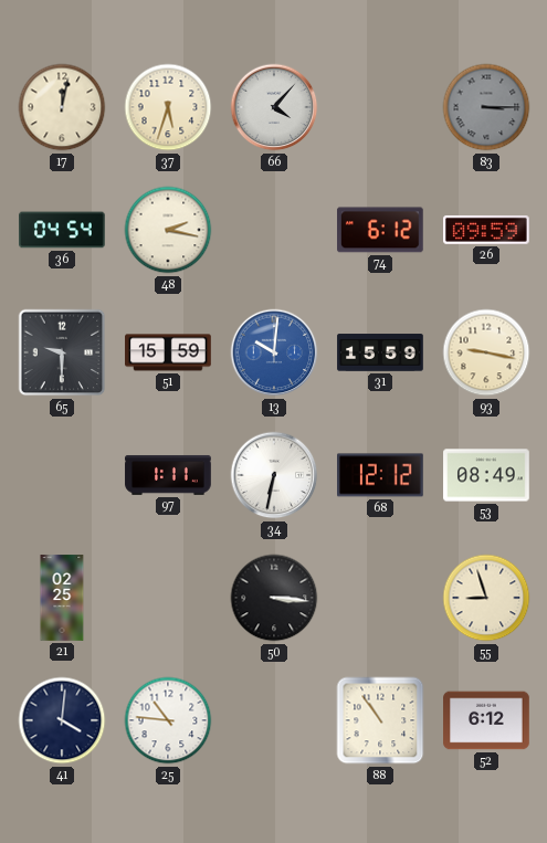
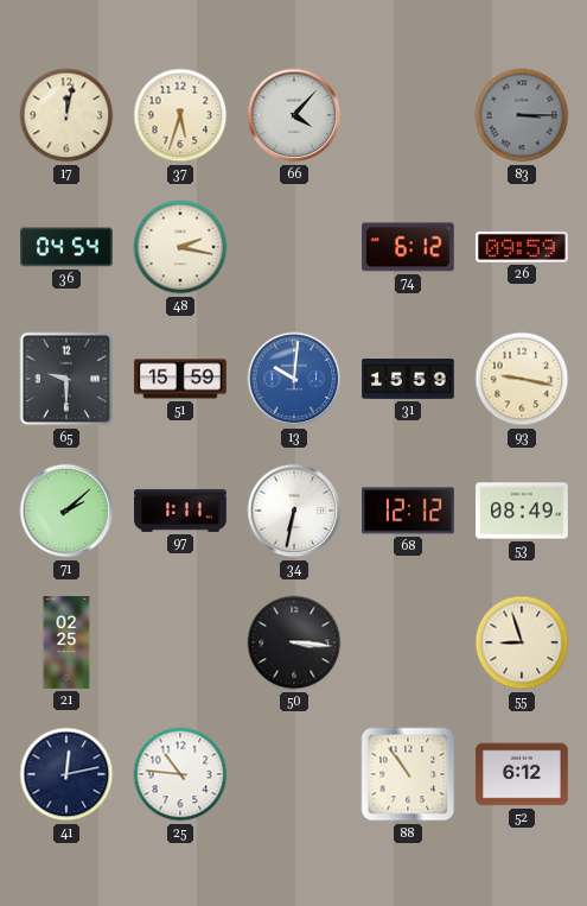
71: none -> 2:08 (66, 511)
41: 4:01 -> 12:13 (66, 774)
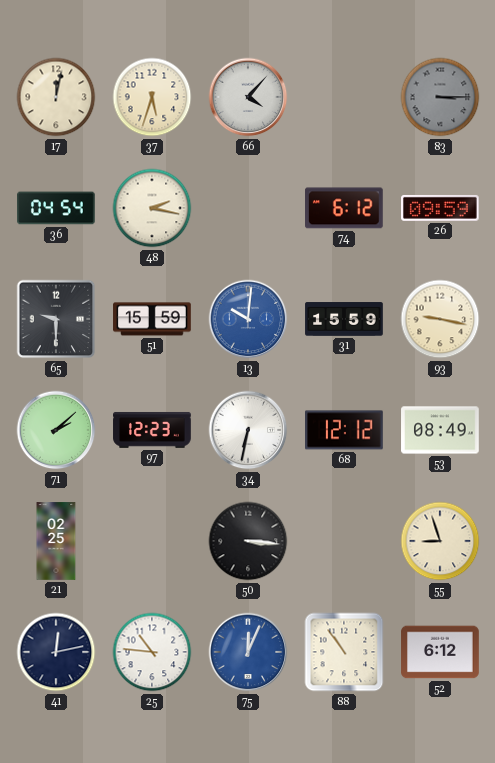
97: 1:11 -> 12:23 (152, 430)
75: none -> 12:04 (248, 652)
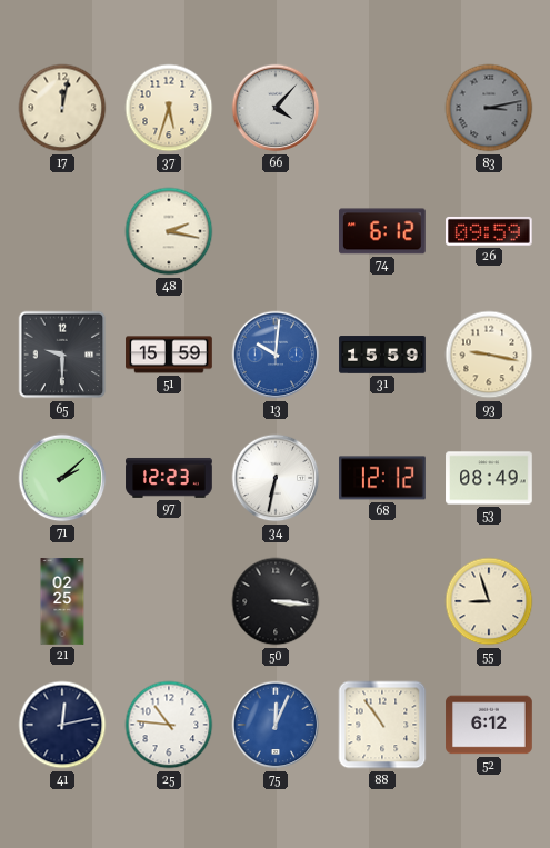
83: 3:15 -> 3:13 (489, 108)
36: 04:54 -> none (56, 208)
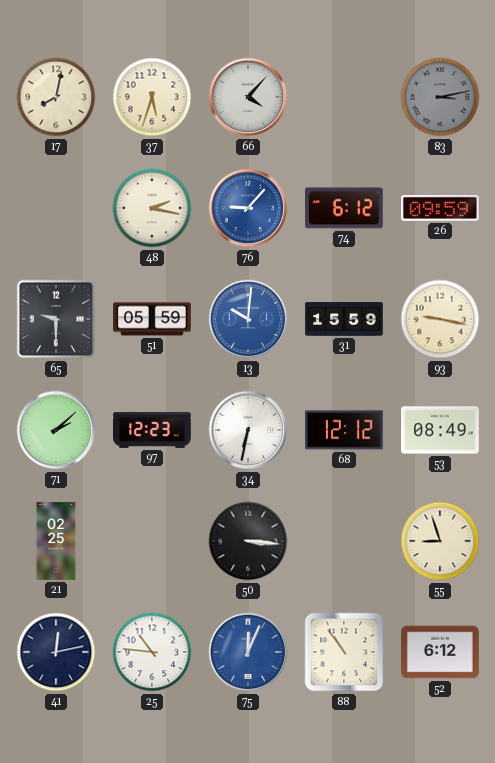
17: 12:02 -> 8:02 (56, 97)
76: none -> 9:07 (248, 208)
51: 15:59 -> 05:59 (152, 319)
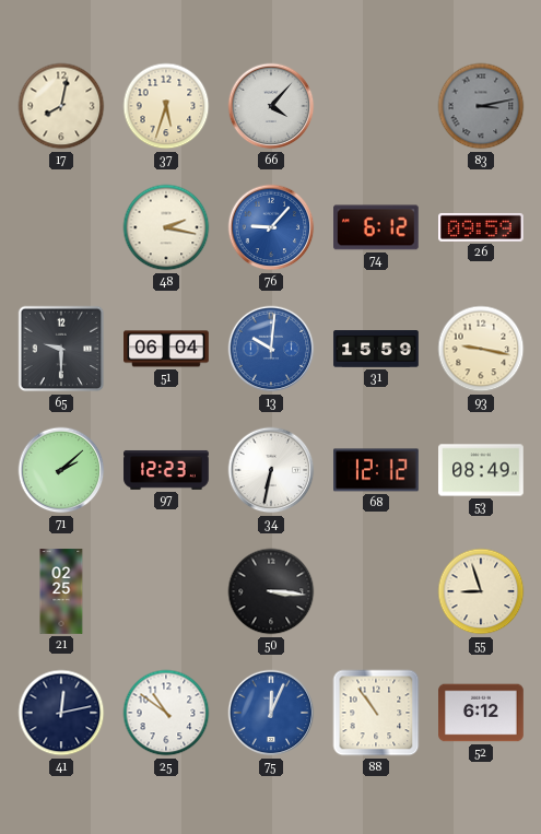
51: 05:59 -> 06:04 (166, 349)
25: 10:46 -> 10:51 (166, 713)
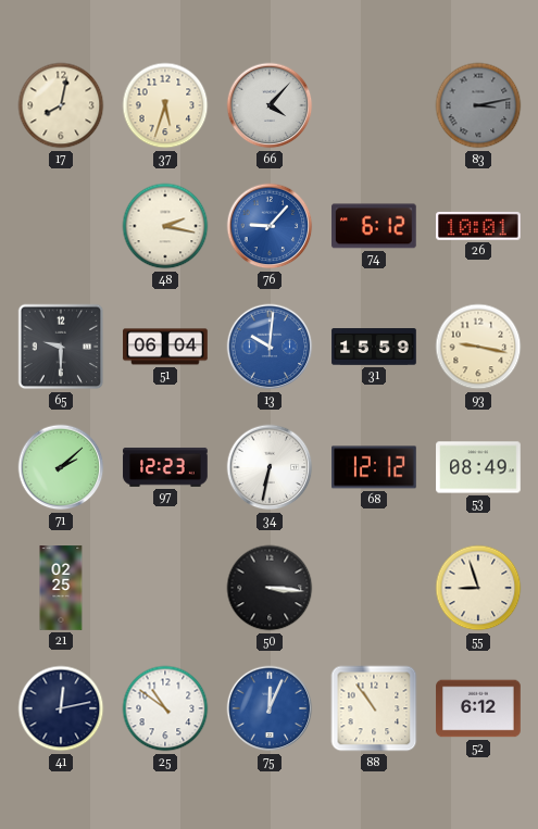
26: 09:59 -> 10:01 (479, 226)
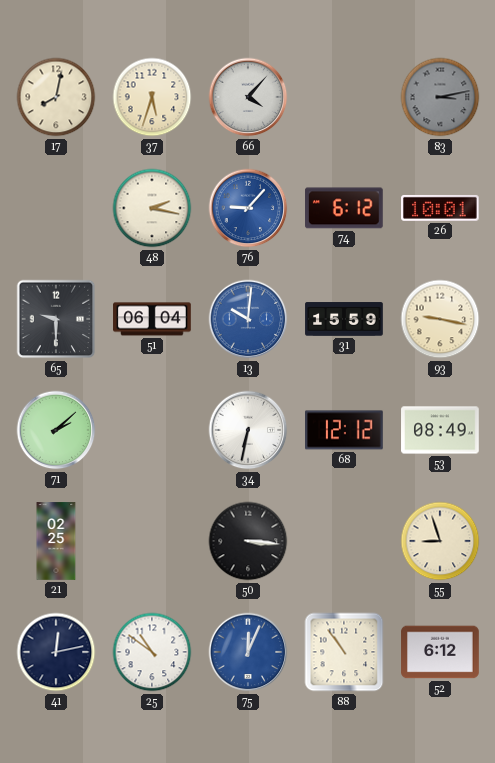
97: 12:23 -> none (165, 467)
